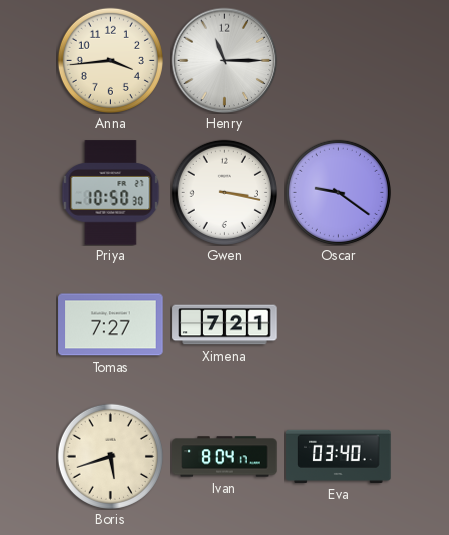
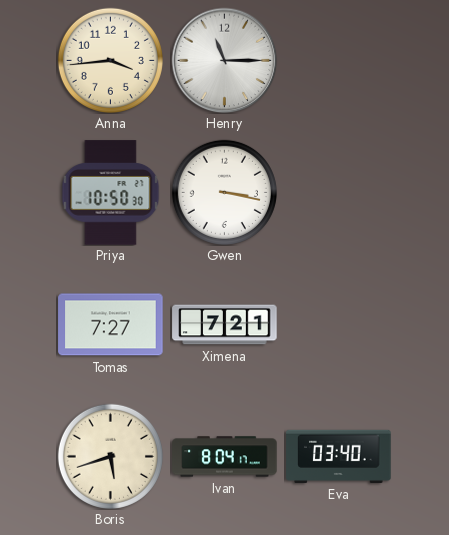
Oscar: 9:21 -> none (338, 192)
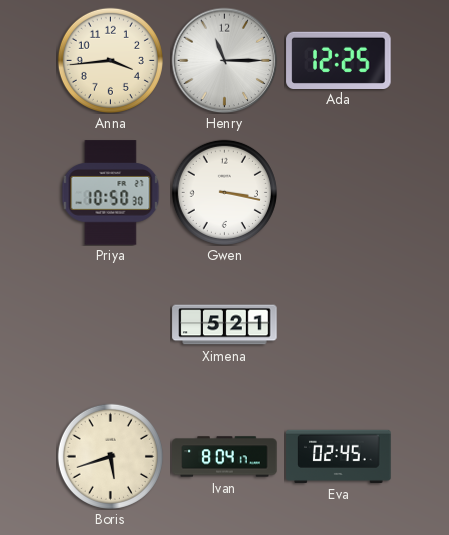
Ada: none -> 12:25 (339, 60)
Tomas: 7:27 -> none (111, 325)
Ximena: 7:21 -> 5:21 (225, 325)
Eva: 03:40 -> 02:45 (339, 456)
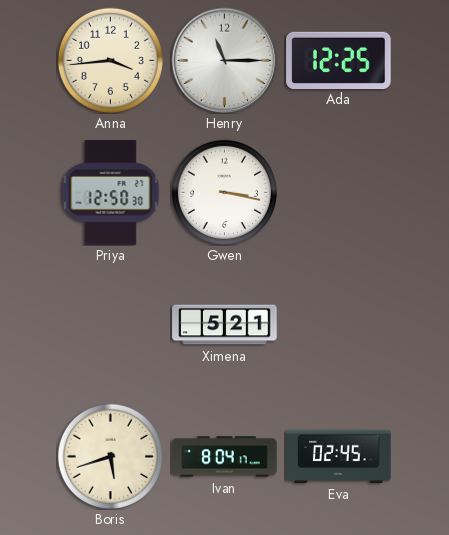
Priya: 10:50 -> 12:50 (111, 193)
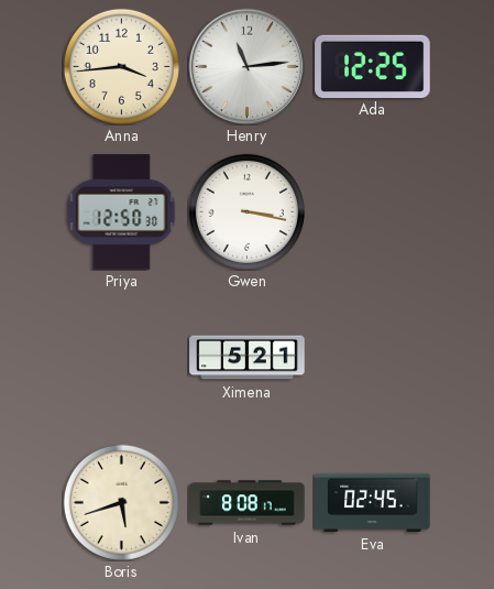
Henry: 11:15 -> 11:14 (246, 66)
Ivan: 8:04 -> 8:08 (248, 503)
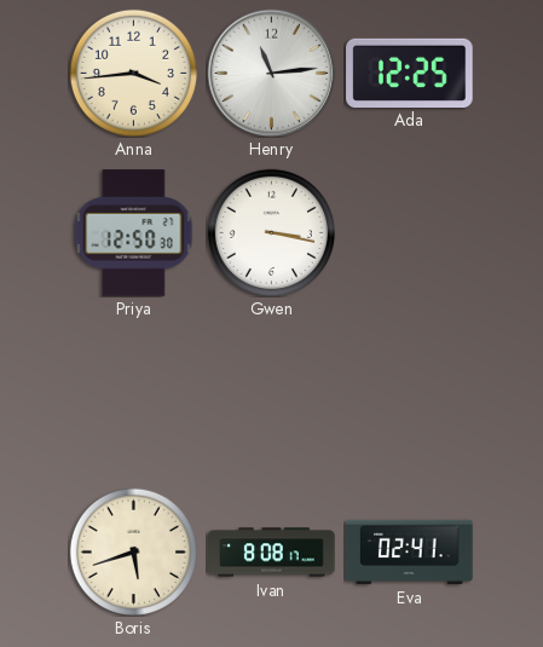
Ximena: 5:21 -> none (248, 358)
Eva: 02:45 -> 02:41 (410, 551)
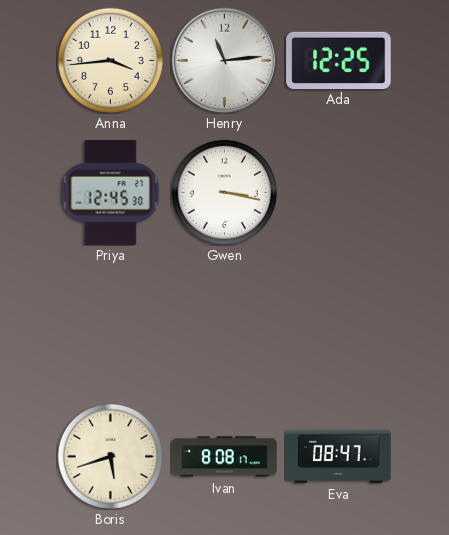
Priya: 12:50 -> 12:45 (111, 193)
Eva: 02:41 -> 08:47 (339, 456)
